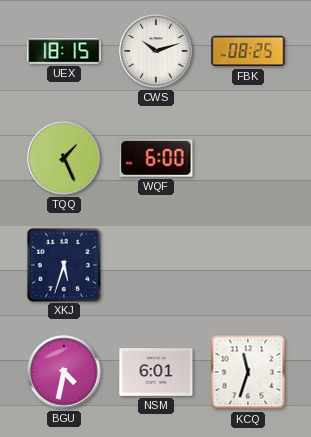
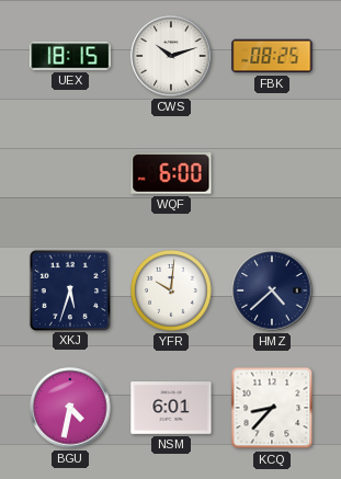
TQQ: 1:26 -> none (64, 158)
YFR: none -> 10:01 (172, 292)
HMZ: none -> 4:38 (272, 290)
KCQ: 11:33 -> 8:37 (272, 408)
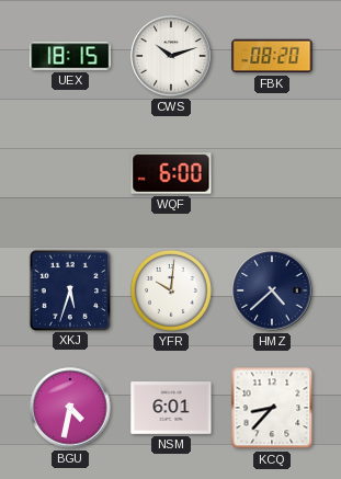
FBK: 08:25 -> 08:20 (272, 56)
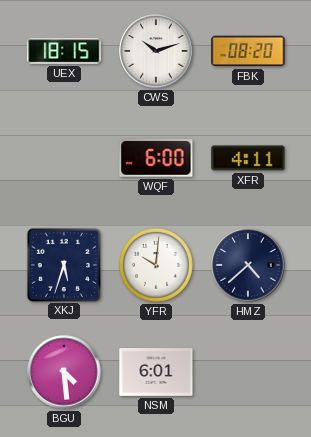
XFR: none -> 4:11 (248, 158)
BGU: 4:32 -> 4:29 (64, 372)
KCQ: 8:37 -> none (272, 408)
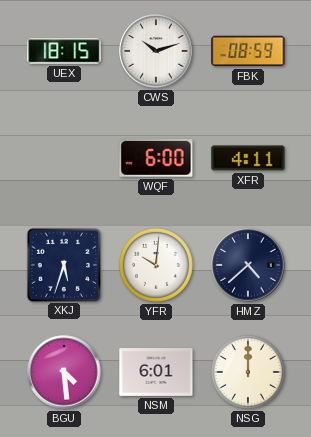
FBK: 08:20 -> 08:59 (248, 51)
NSG: none -> 12:00 (249, 373)
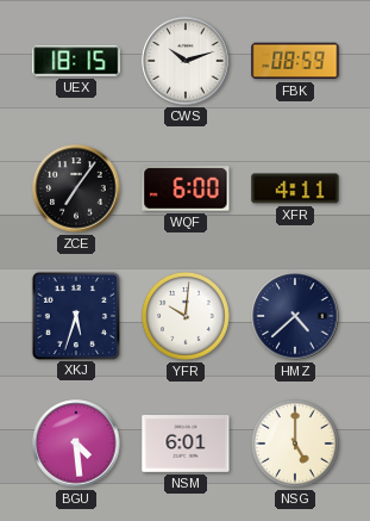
ZCE: none -> 7:06 (76, 188)
NSG: 12:00 -> 5:00 (296, 445)
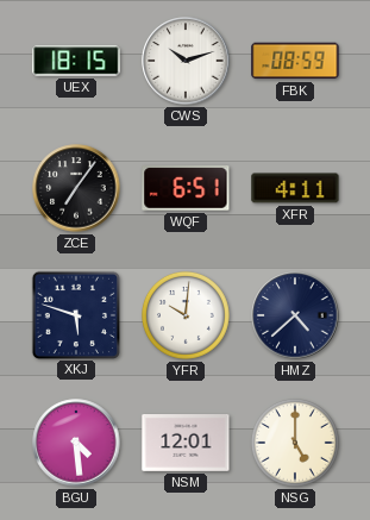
WQF: 6:00 -> 6:51 (186, 189)
XKJ: 5:33 -> 5:48 (75, 314)
NSM: 6:01 -> 12:01 (186, 444)
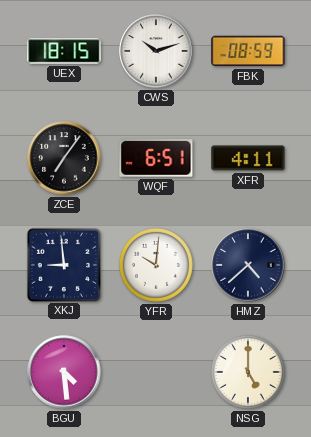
XKJ: 5:48 -> 8:59 (63, 264)
NSM: 12:01 -> none (186, 444)
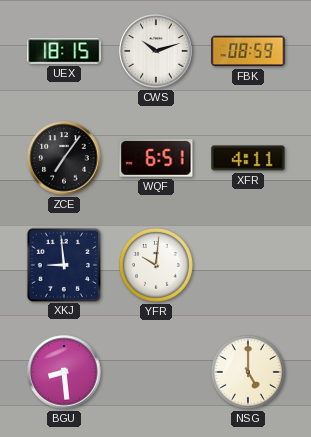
HMZ: 4:38 -> none (248, 265)
BGU: 4:29 -> 8:29 (64, 372)
